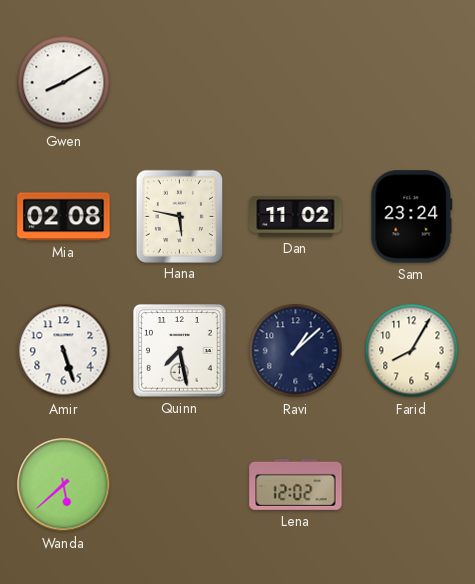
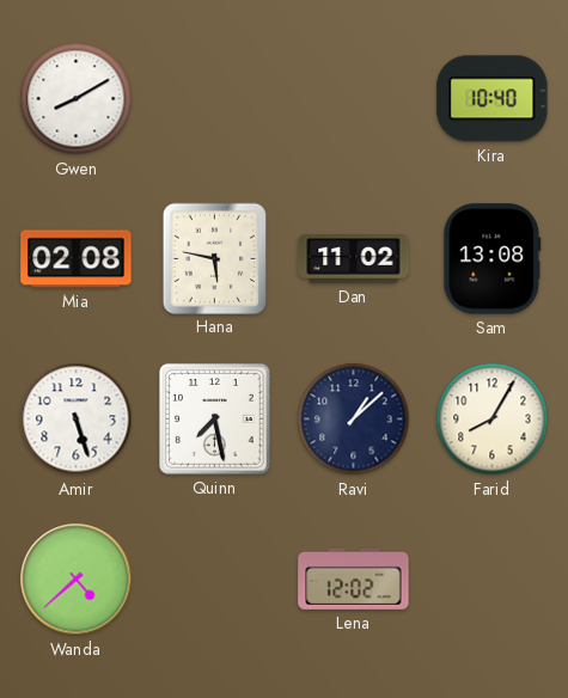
Kira: none -> 10:40 (493, 99)
Sam: 23:24 -> 13:08 (493, 259)
Wanda: 5:38 -> 4:38 (77, 580)
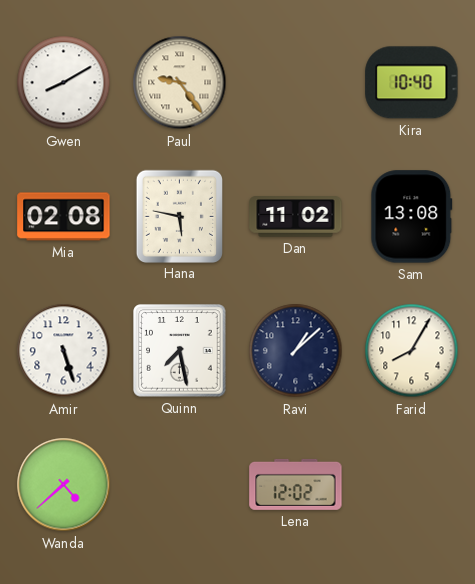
Paul: none -> 9:24 (180, 83)
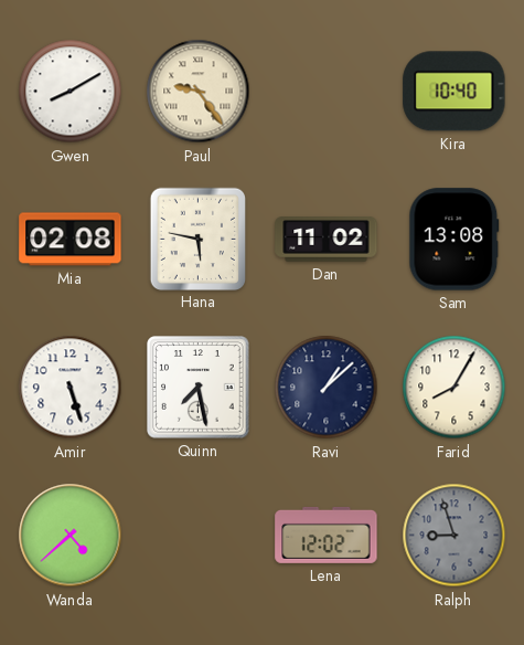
Ralph: none -> 8:57 (455, 536)
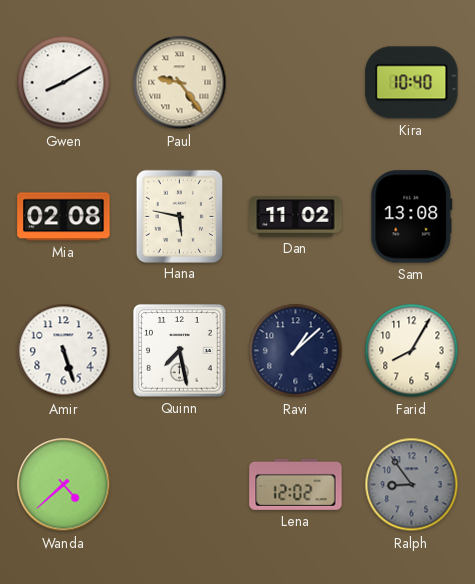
Ralph: 8:57 -> 8:54 (412, 485)
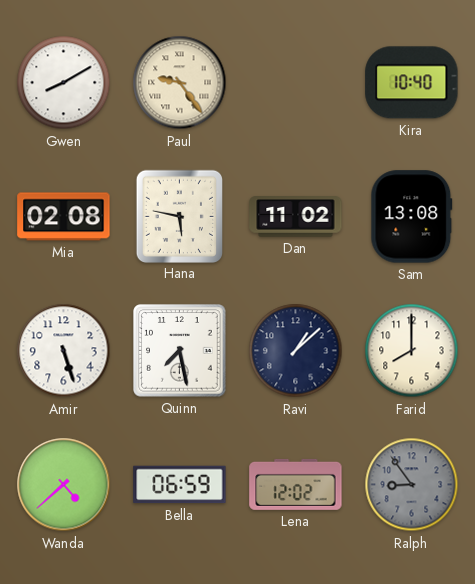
Farid: 8:05 -> 8:00 (412, 351)
Bella: none -> 06:59 (180, 485)
